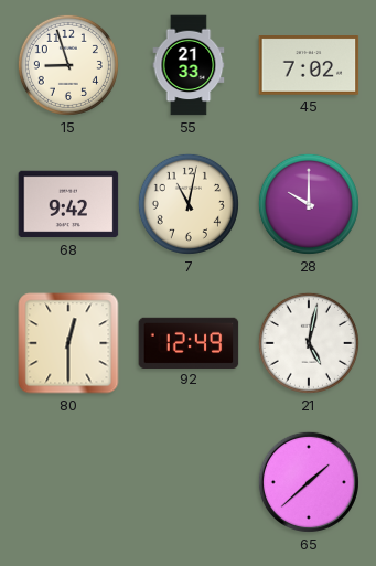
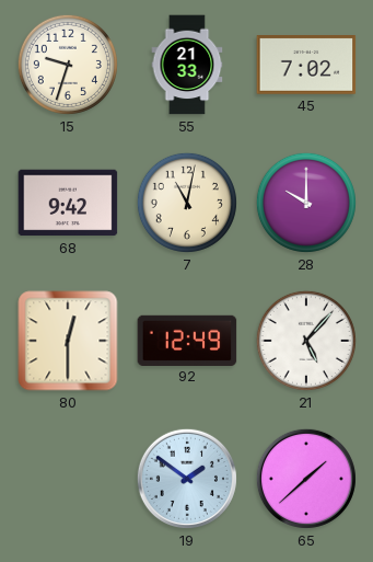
15: 8:57 -> 9:33 (68, 65)
21: 5:02 -> 5:07 (306, 341)
19: none -> 1:51 (187, 479)
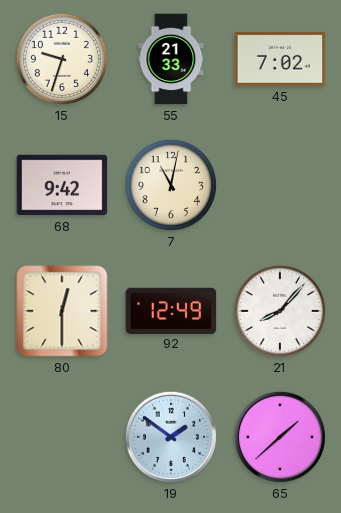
28: 10:00 -> none (306, 203)
21: 5:07 -> 8:07 (280, 311)
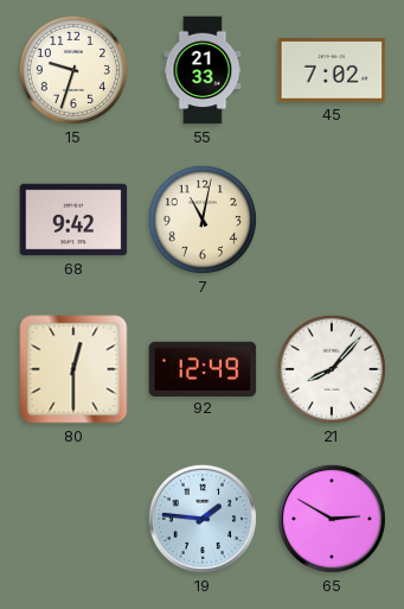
19: 1:51 -> 1:46 (203, 519)
65: 1:38 -> 2:50 (332, 519)
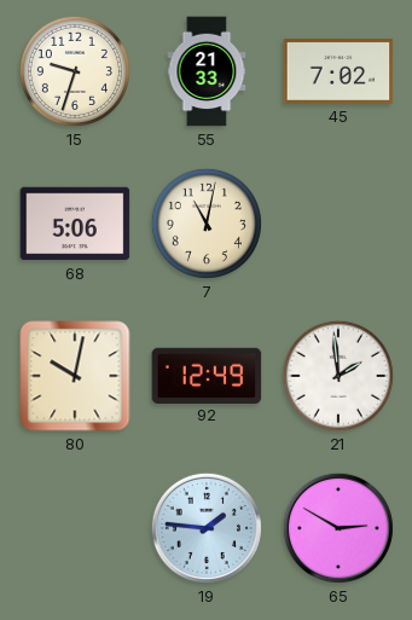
68: 9:42 -> 5:06 (75, 224)
80: 12:30 -> 10:02 (75, 376)
21: 8:07 -> 1:59 (338, 376)
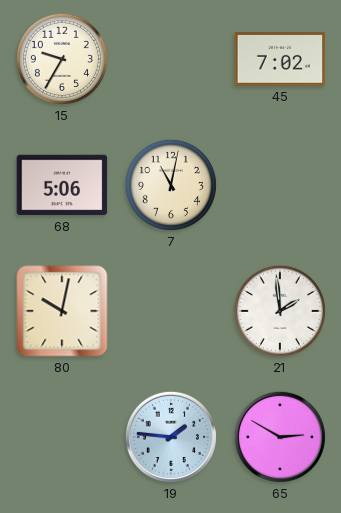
15: 9:33 -> 9:35 (62, 59)
55: 21:33 -> none (207, 71)
92: 12:49 -> none (207, 375)
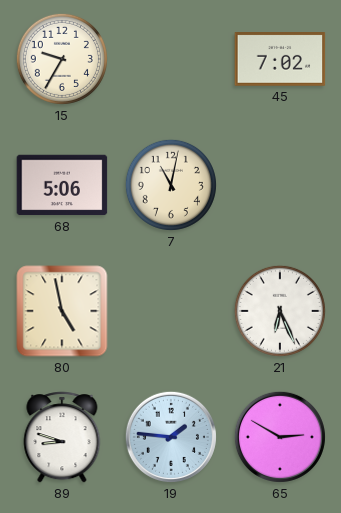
80: 10:02 -> 4:58 (62, 311)
21: 1:59 -> 6:26 (280, 311)
89: none -> 8:48 (62, 437)
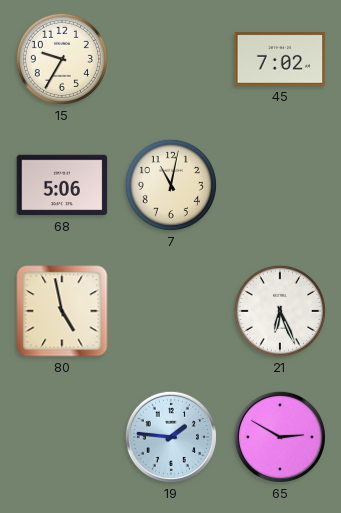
89: 8:48 -> none (62, 437)
